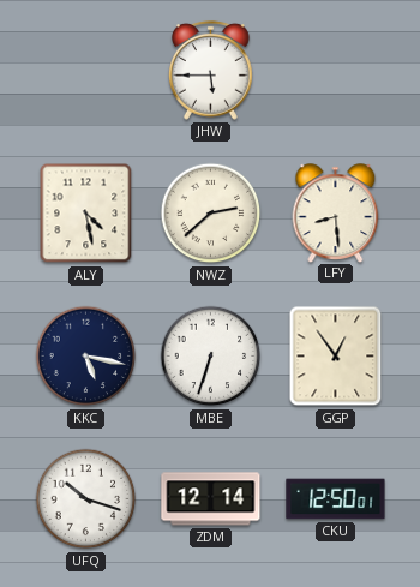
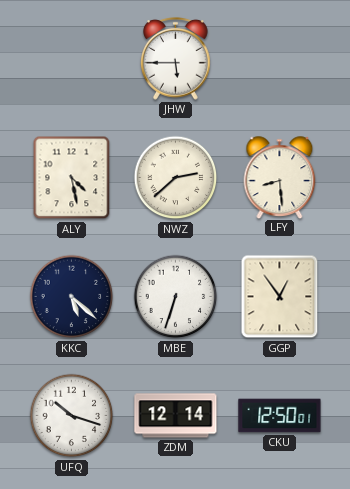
KKC: 5:17 -> 5:22 (72, 297)
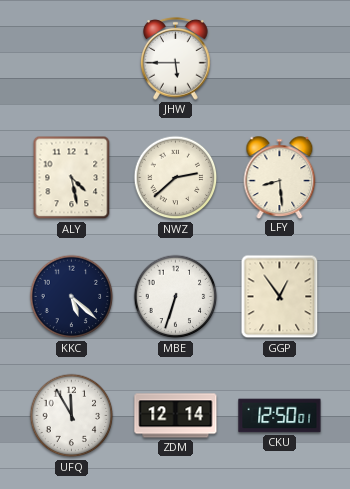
UFQ: 10:18 -> 11:55 (72, 416)
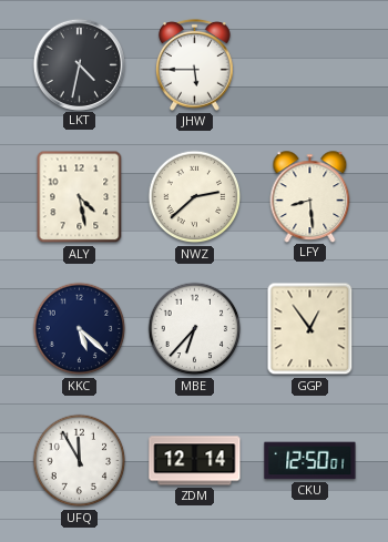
LKT: none -> 4:32 (79, 64)
MBE: 6:33 -> 6:37 (195, 329)
